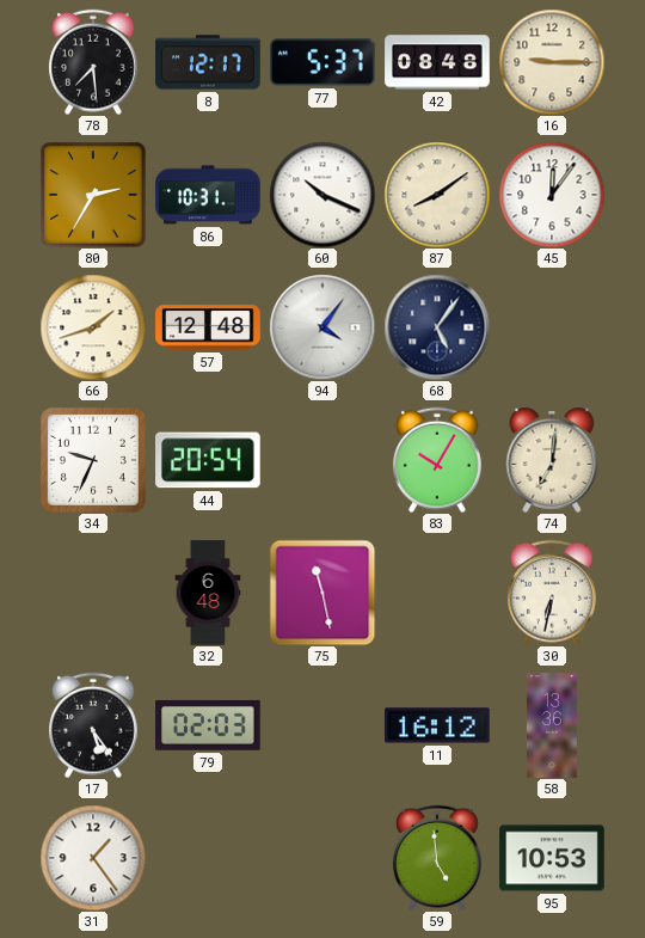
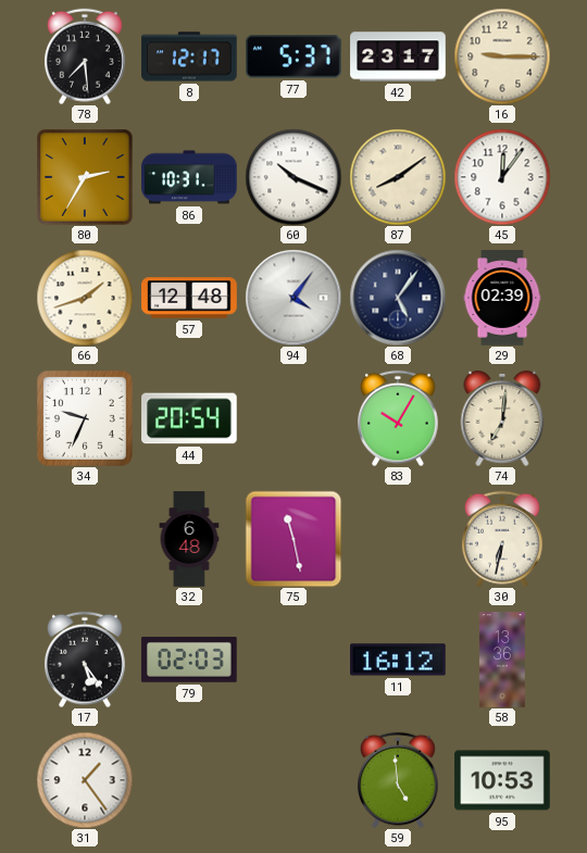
42: 08:48 -> 23:17 (398, 57)
29: none -> 02:39 (502, 298)
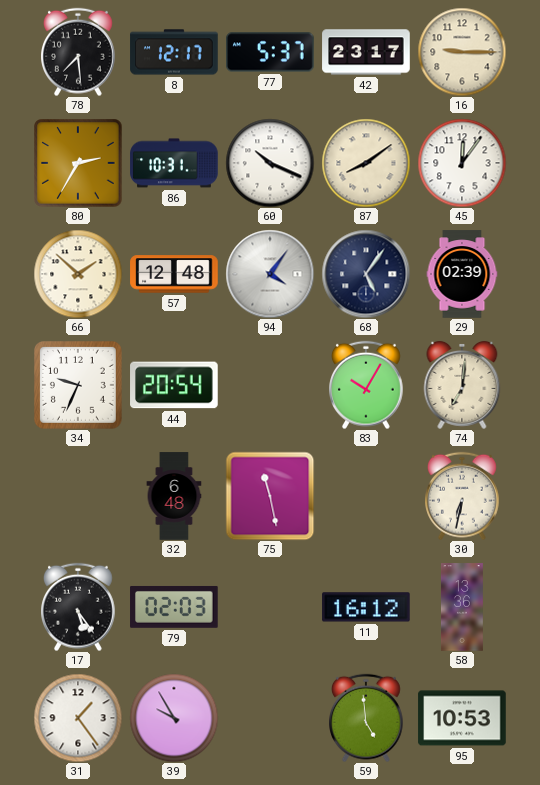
66: 1:42 -> 1:52 (78, 274)
39: none -> 9:55 (174, 718)
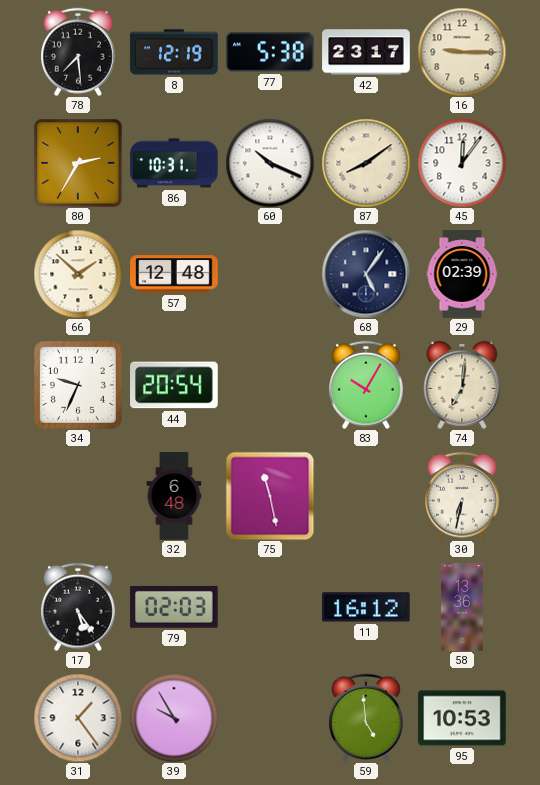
8: 12:17 -> 12:19 (174, 52)
77: 5:37 -> 5:38 (270, 52)
94: 4:06 -> none (270, 274)
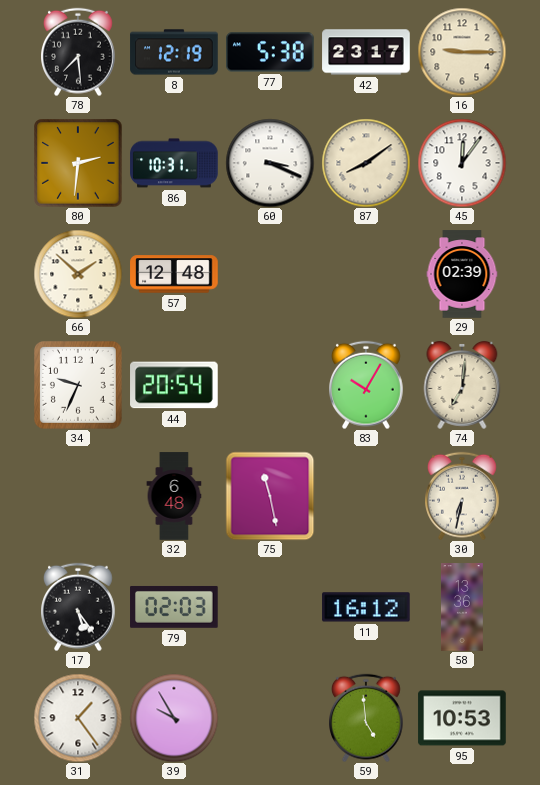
80: 2:35 -> 2:31 (78, 163)
60: 10:19 -> 3:19 (270, 163)
68: 5:06 -> none (366, 274)
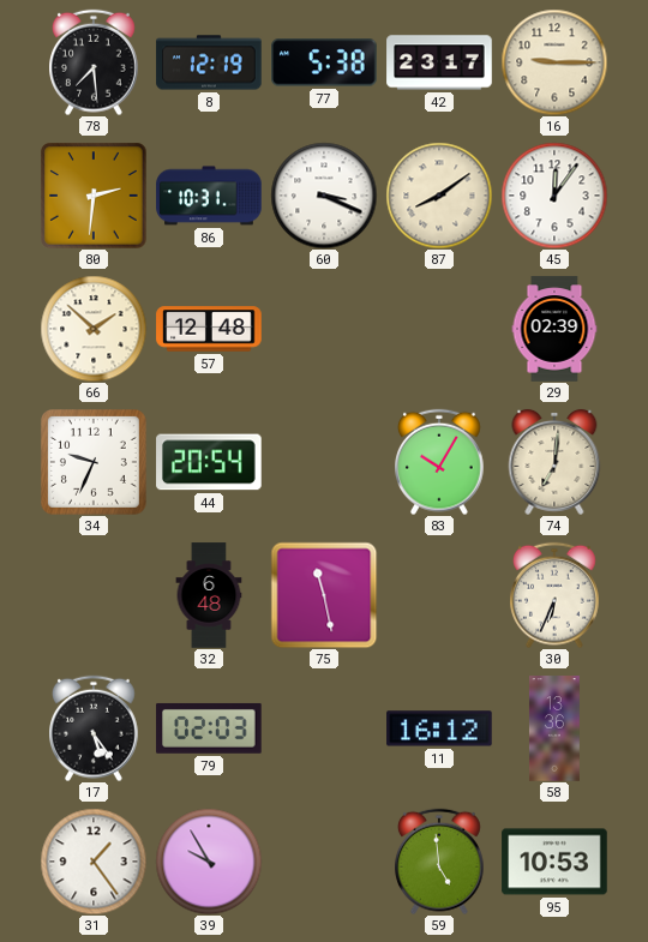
30: 6:32 -> 6:34 (556, 595)
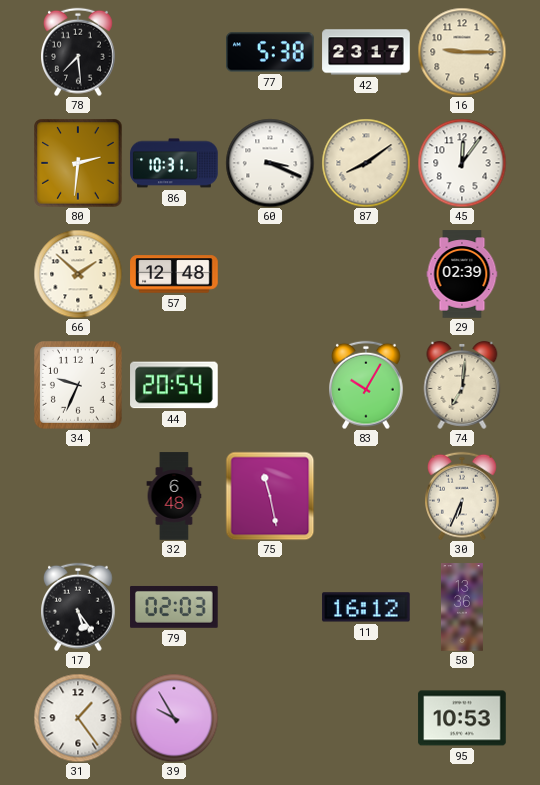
8: 12:19 -> none (209, 62)
59: 4:59 -> none (440, 862)
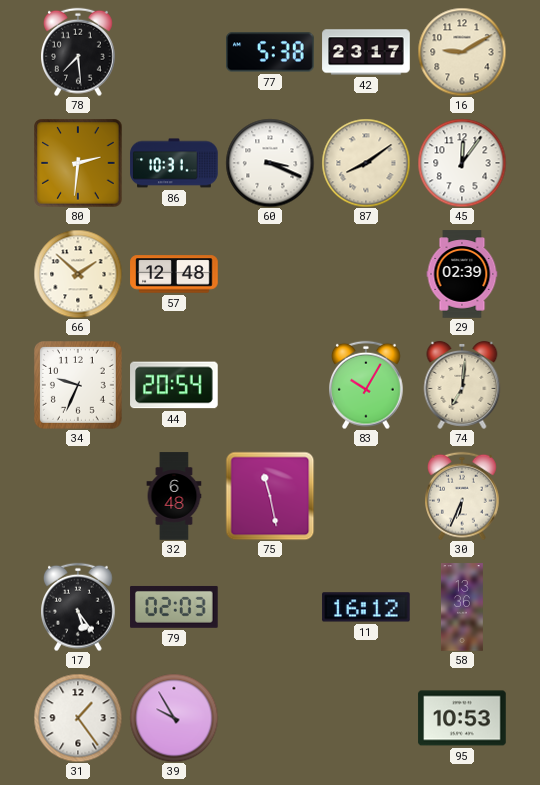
16: 9:15 -> 9:10 (462, 52)
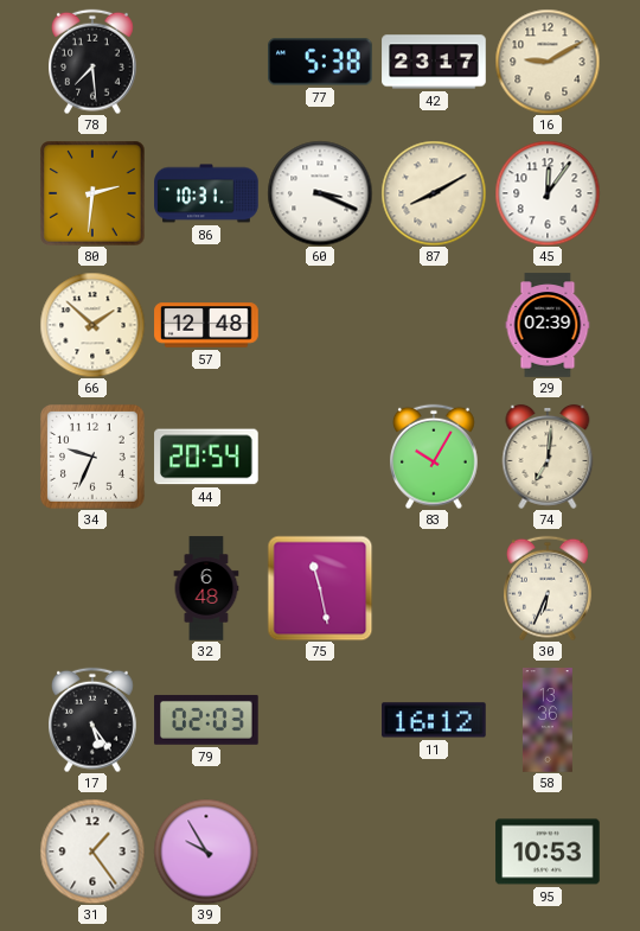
87: 8:09 -> 8:10 (434, 193)
